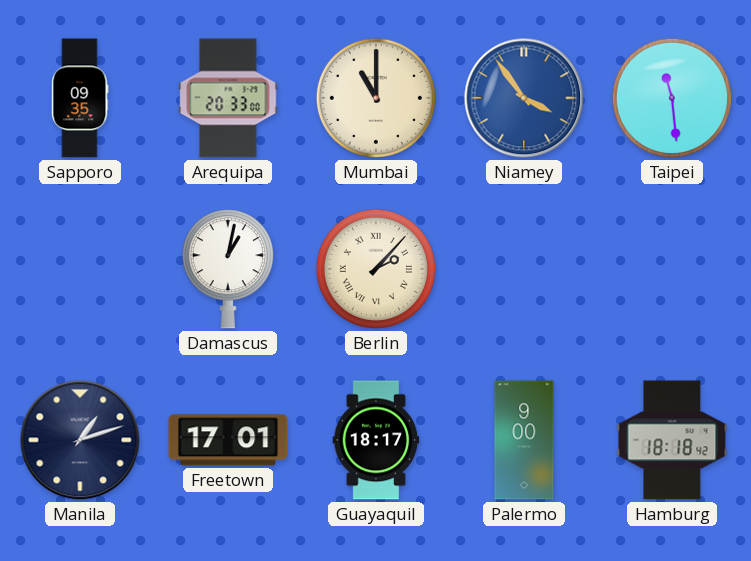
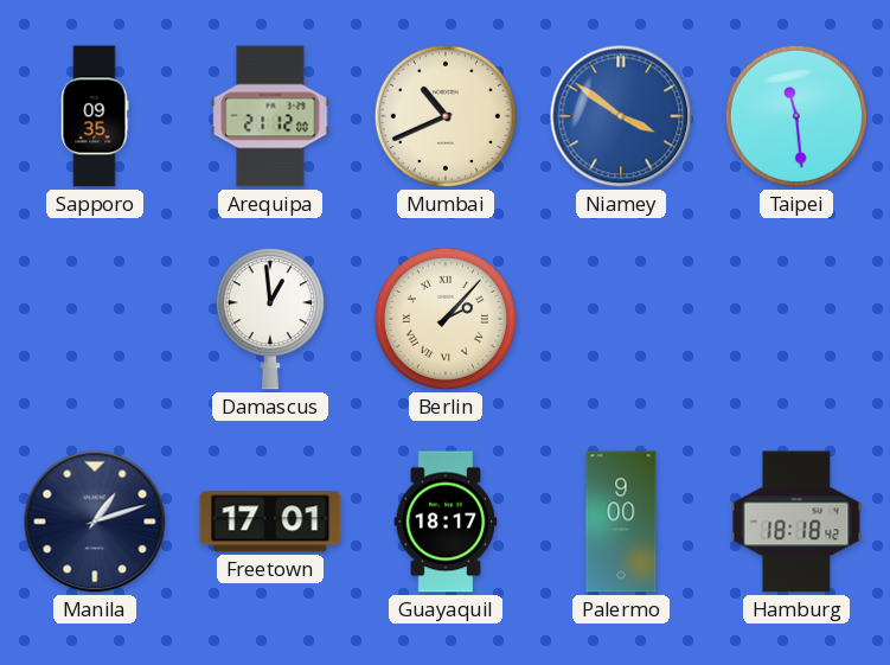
Arequipa: 20:33 -> 21:12 (270, 116)
Mumbai: 11:00 -> 10:41 (446, 116)
Niamey: 3:54 -> 3:51 (621, 116)
Damascus: 1:02 -> 12:59 (270, 319)
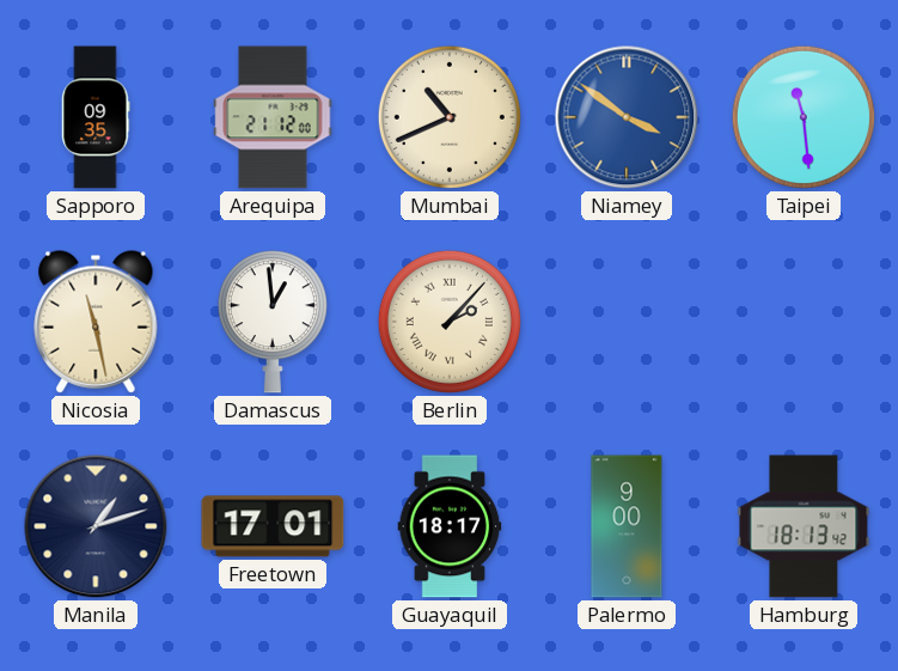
Nicosia: none -> 11:28 (96, 322)
Hamburg: 18:18 -> 18:13 (804, 526)
